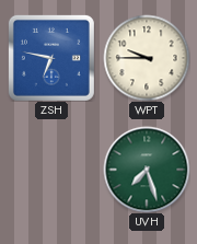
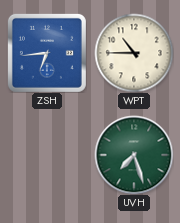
ZSH: 6:47 -> 6:44 (47, 53)
WPT: 9:45 -> 10:45 (134, 53)
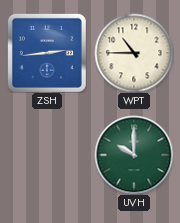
ZSH: 6:44 -> 2:44 (47, 53)
UVH: 7:27 -> 10:00 (134, 155)
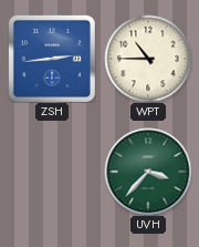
UVH: 10:00 -> 3:37 (148, 172)
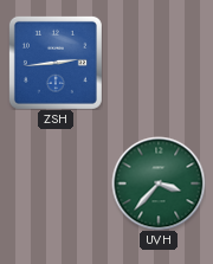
WPT: 10:45 -> none (148, 59)
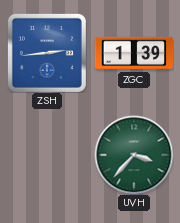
ZGC: none -> 1:39 (134, 53)
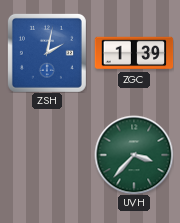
ZSH: 2:44 -> 2:02 (47, 53)
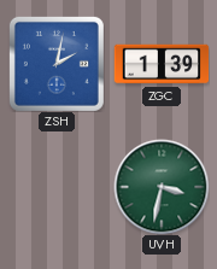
UVH: 3:37 -> 3:32 (162, 187)
